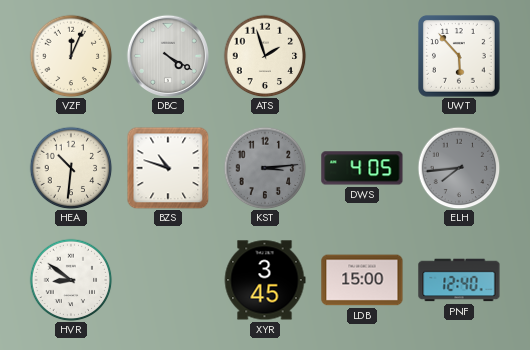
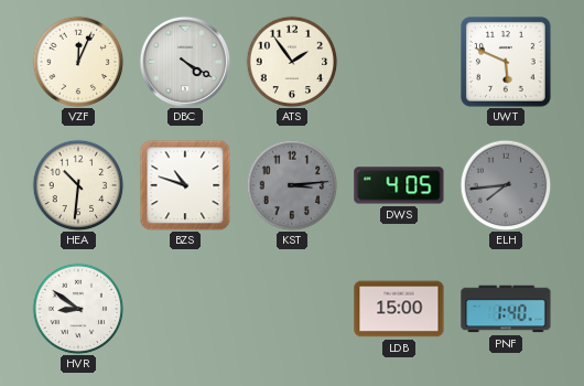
ATS: 1:57 -> 1:54 (292, 62)
UWT: 5:53 -> 5:49 (507, 63)
XYR: 3:45 -> none (265, 280)
PNF: 12:40 -> 1:40 (506, 309)
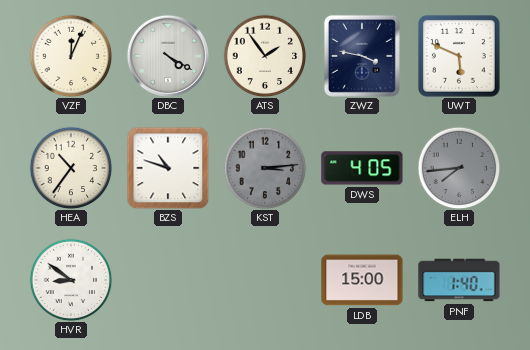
ZWZ: none -> 3:47 (362, 56)
HEA: 10:31 -> 10:36 (71, 168)
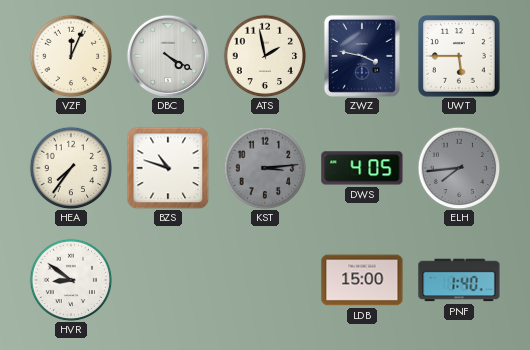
ATS: 1:54 -> 1:58 (265, 56)
UWT: 5:49 -> 5:45 (460, 57)
HEA: 10:36 -> 7:36 (71, 168)
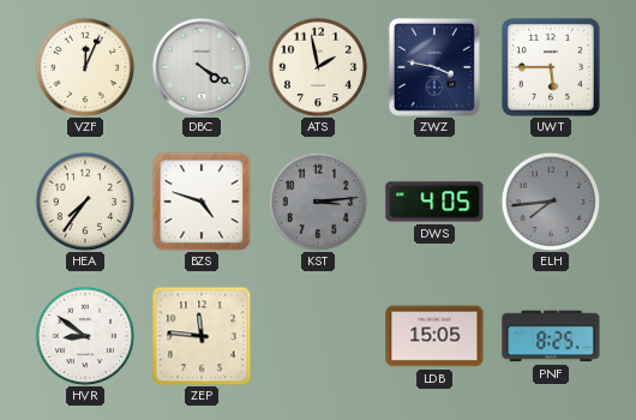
BZS: 10:48 -> 4:48 (202, 202)
ZEP: none -> 11:46 (202, 336)
LDB: 15:00 -> 15:05 (434, 336)
PNF: 1:40 -> 8:25 (551, 336)
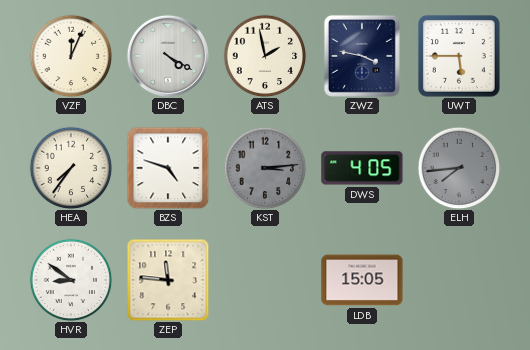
PNF: 8:25 -> none (551, 336)
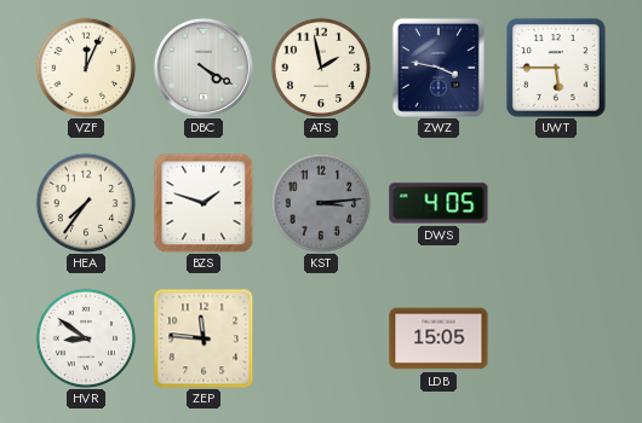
BZS: 4:48 -> 1:48 (204, 203)
ELH: 7:44 -> none (459, 168)
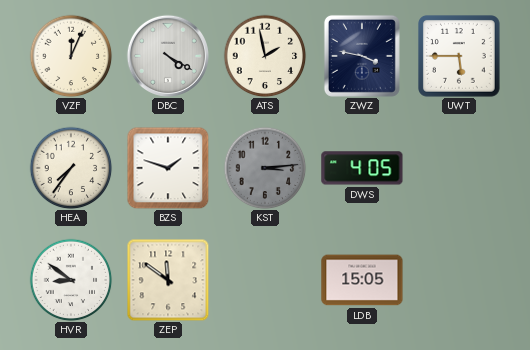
ZEP: 11:46 -> 11:51 (168, 280)
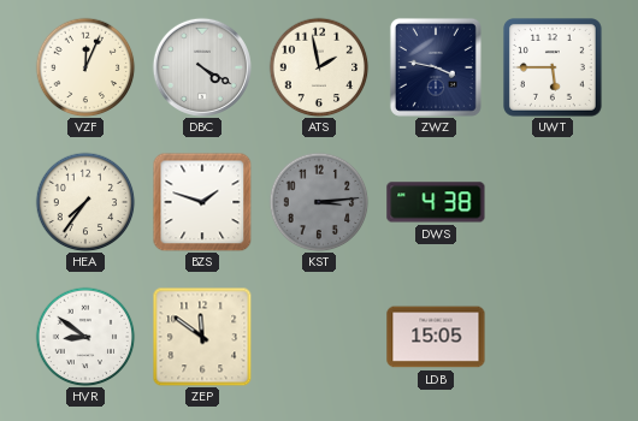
DWS: 4:05 -> 4:38 (436, 202)
